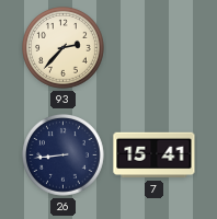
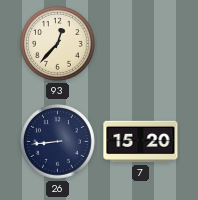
93: 2:37 -> 12:37 (58, 44)
7: 15:41 -> 15:20 (141, 142)
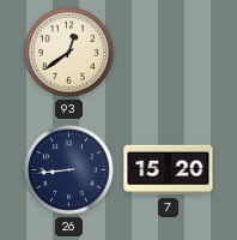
93: 12:37 -> 12:39 (69, 53)
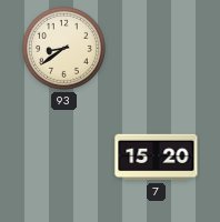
93: 12:39 -> 8:39 (64, 49)
26: 8:44 -> none (69, 170)
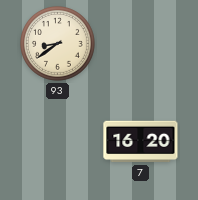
7: 15:20 -> 16:20 (141, 142)
